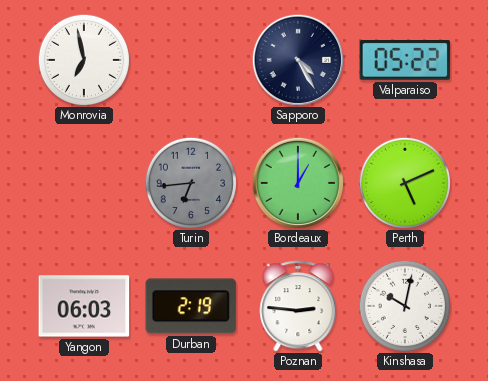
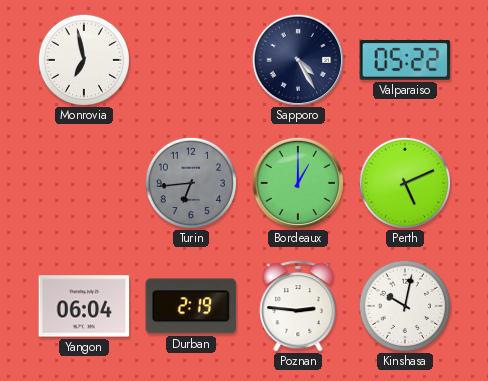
Yangon: 06:03 -> 06:04 (84, 306)
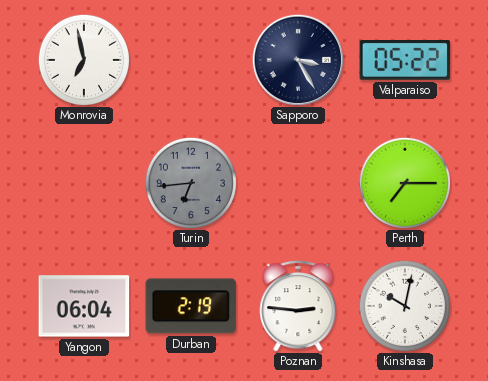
Sapporo: 4:25 -> 3:25 (298, 60)
Bordeaux: 1:00 -> none (298, 183)
Perth: 5:11 -> 7:15 (405, 183)
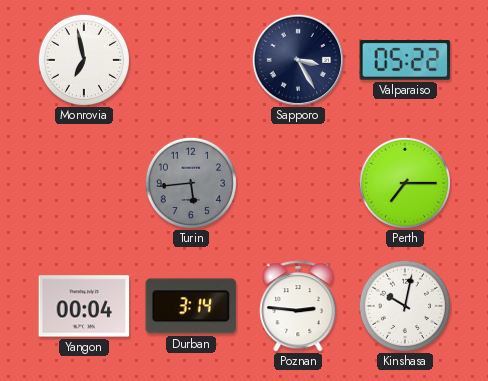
Turin: 6:44 -> 5:44 (191, 183)
Yangon: 06:04 -> 00:04 (84, 306)
Durban: 2:19 -> 3:14 (191, 306)
